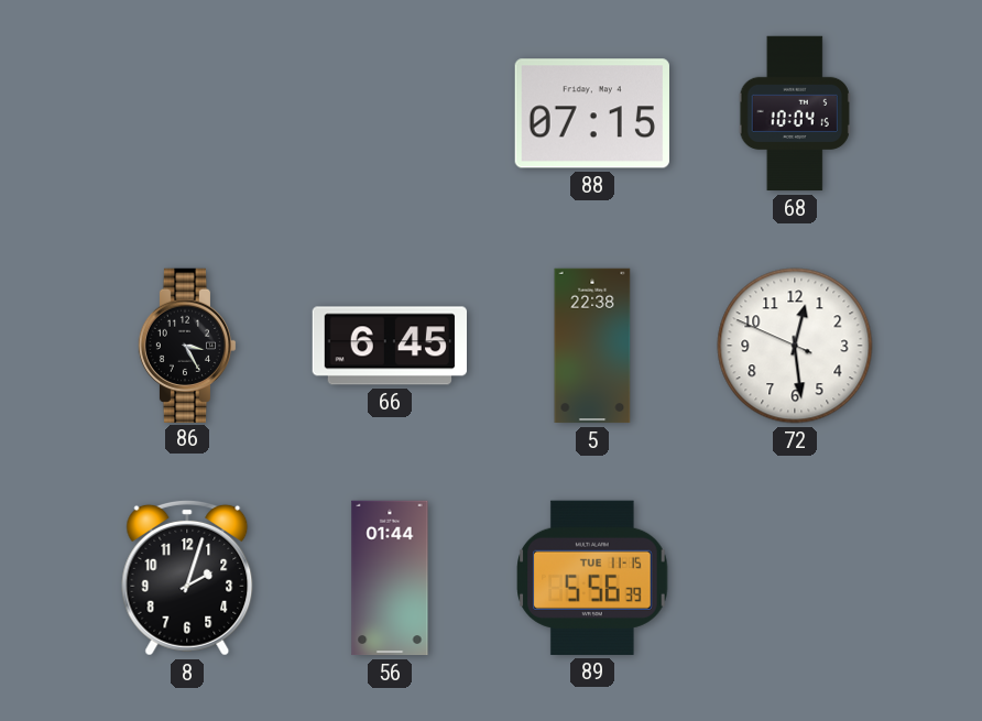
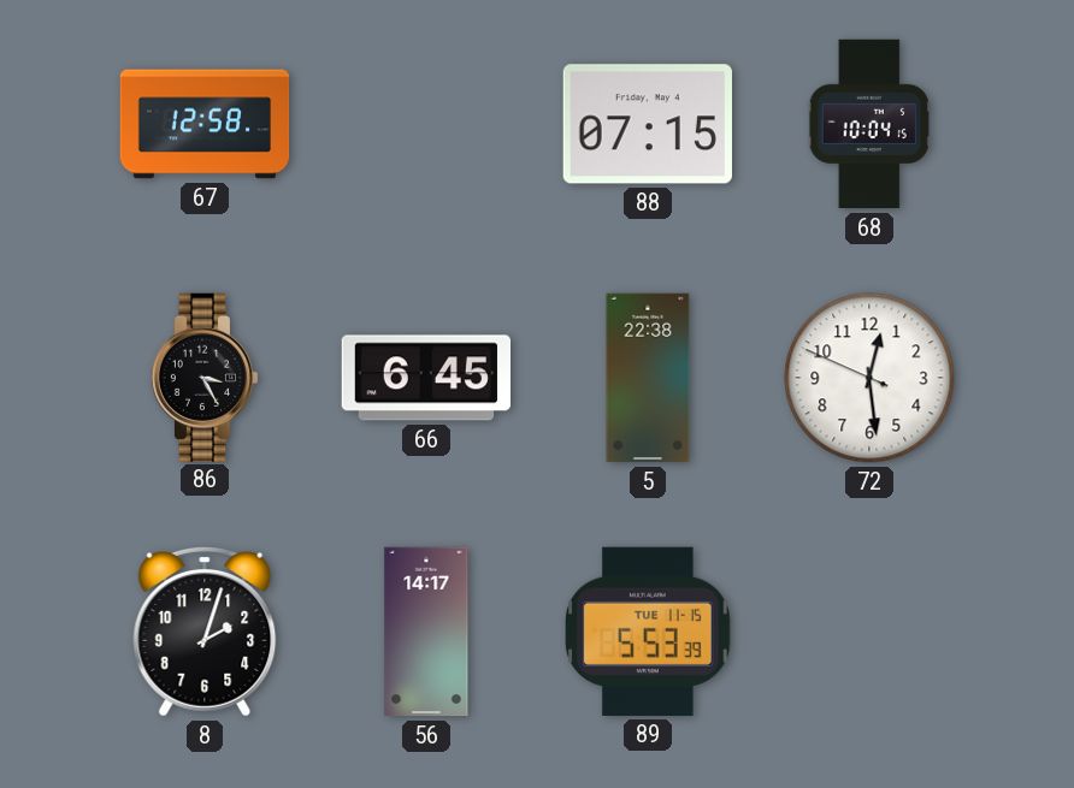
67: none -> 12:58 (205, 124)
56: 01:44 -> 14:17 (426, 632)
89: 5:56 -> 5:53 (648, 632)
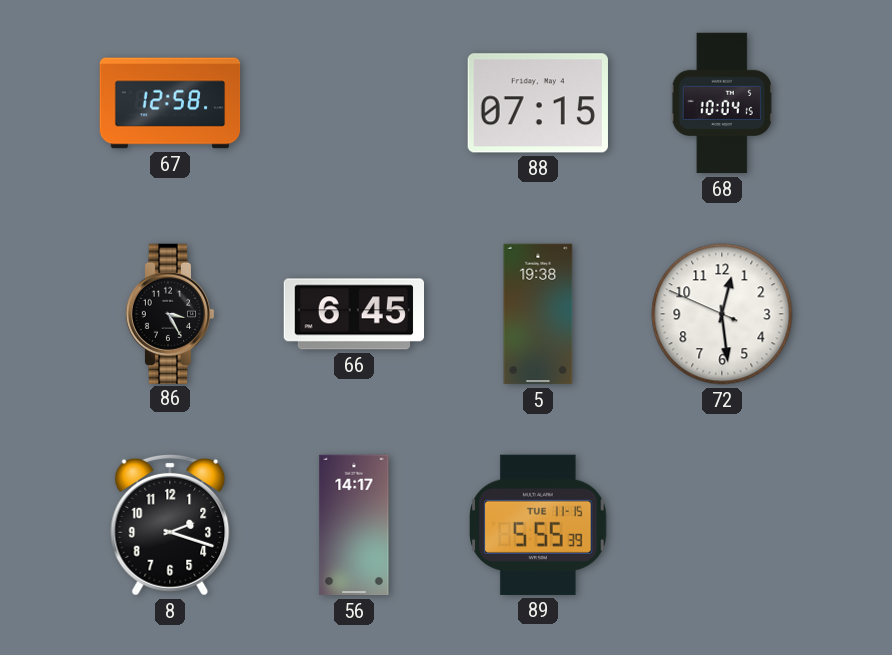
5: 22:38 -> 19:38 (538, 314)
8: 2:03 -> 2:18 (170, 525)
89: 5:53 -> 5:55 (538, 525)
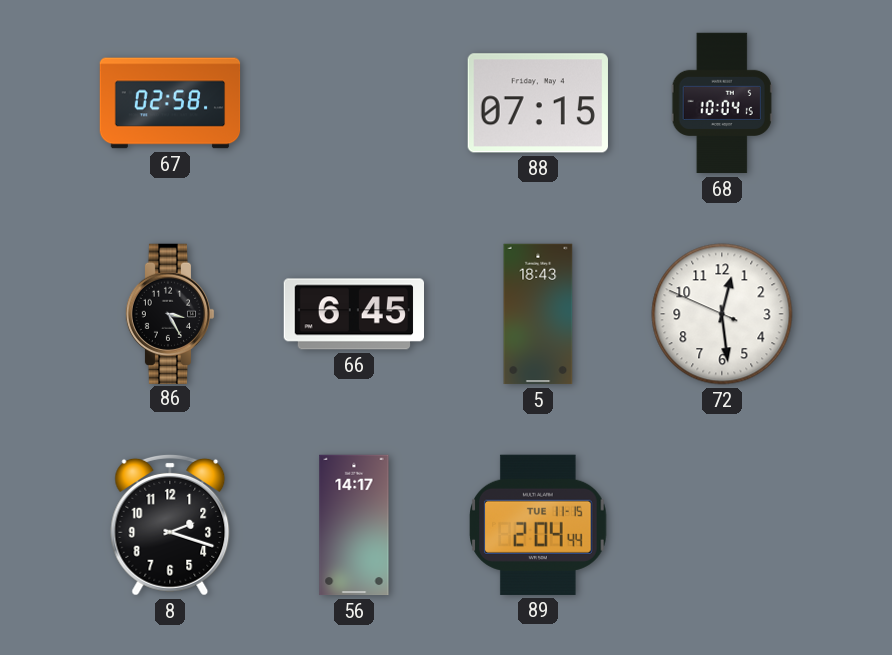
67: 12:58 -> 02:58 (170, 103)
5: 19:38 -> 18:43 (538, 314)
89: 5:55 -> 2:04 (538, 525)
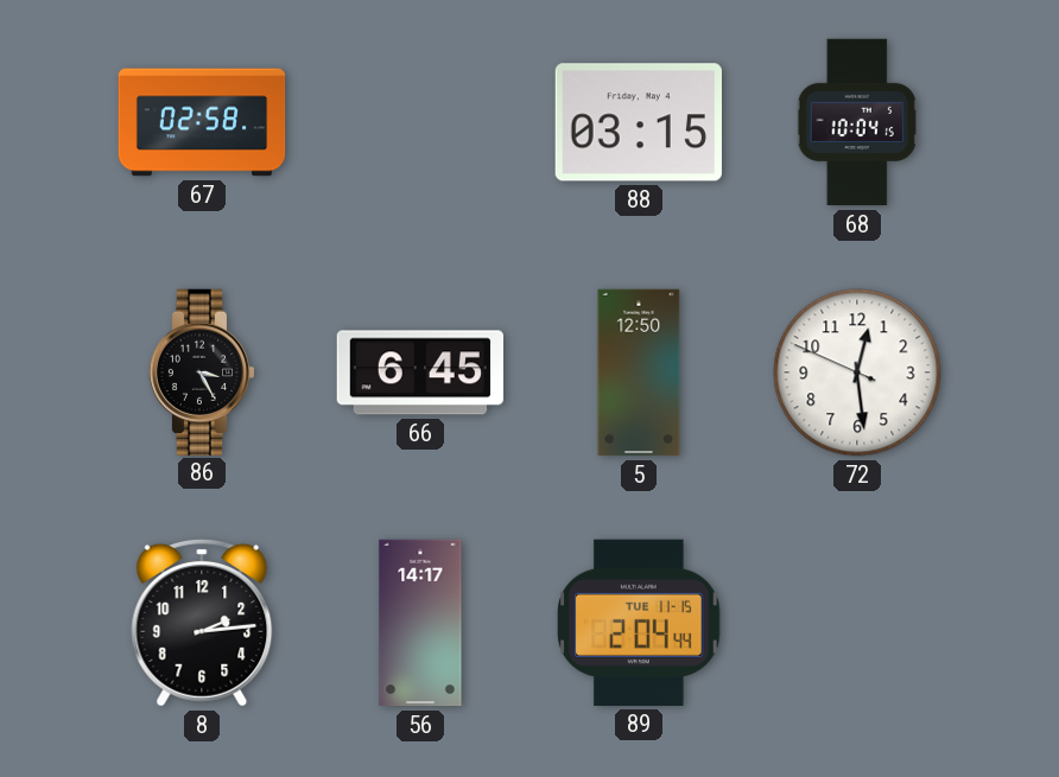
88: 07:15 -> 03:15 (639, 122)
5: 18:43 -> 12:50 (639, 372)
8: 2:18 -> 2:14 (202, 623)
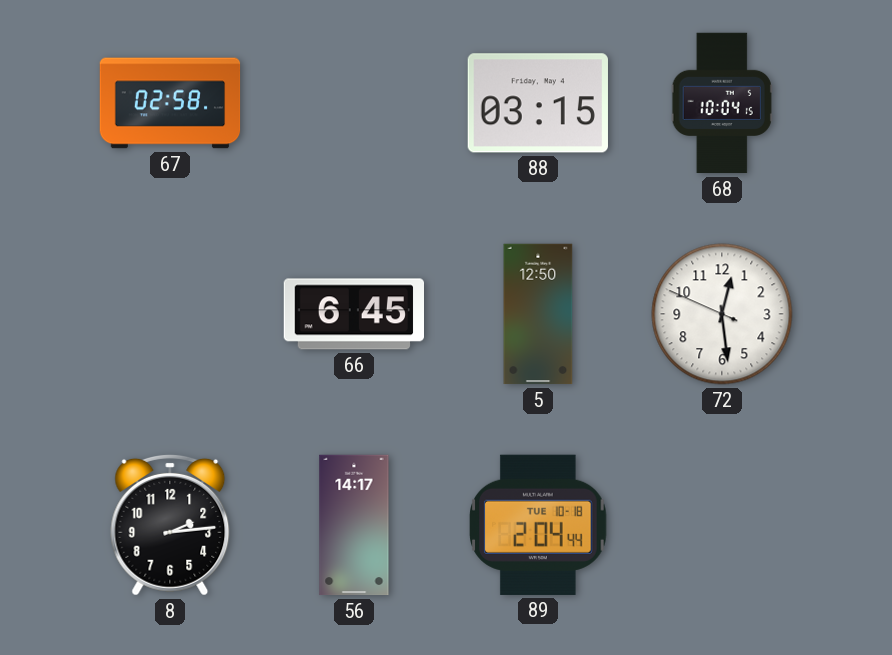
86: 3:25 -> none (202, 371)
89 date: TUE 11-15 -> TUE 10-18 (538, 525)
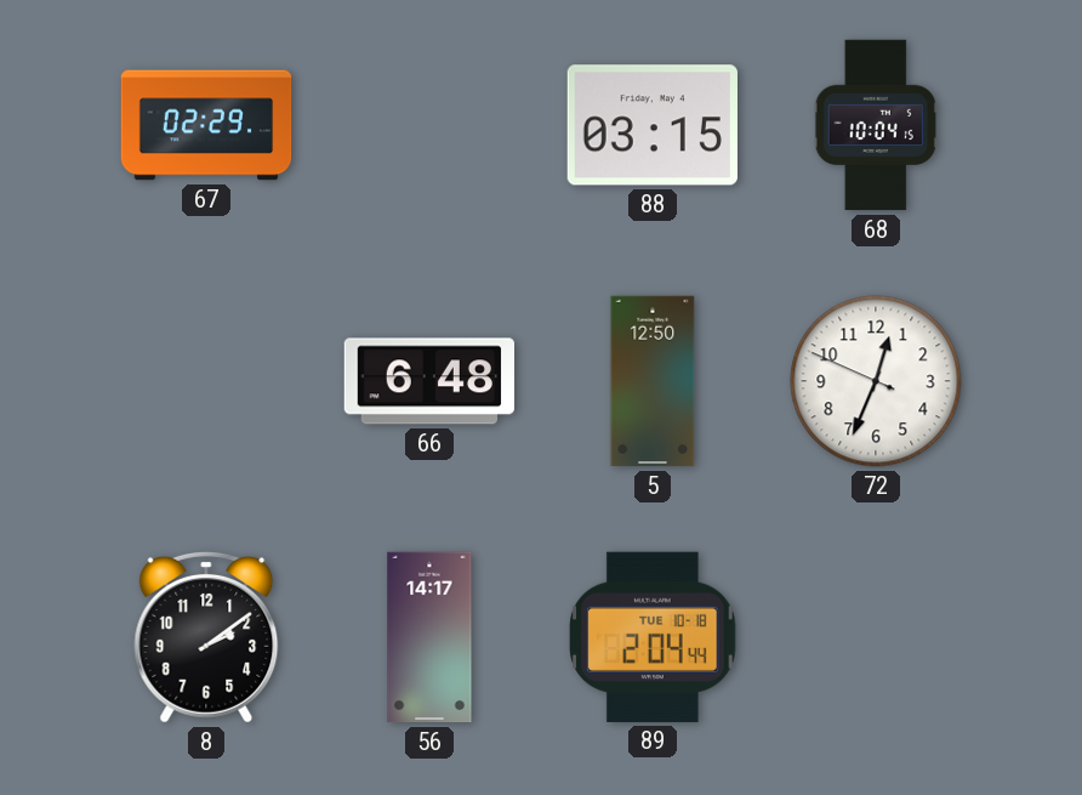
67: 02:58 -> 02:29 (206, 125)
66: 6:45 -> 6:48 (428, 381)
72: 12:28 -> 12:33 (876, 381)
8: 2:14 -> 2:09 (206, 637)
